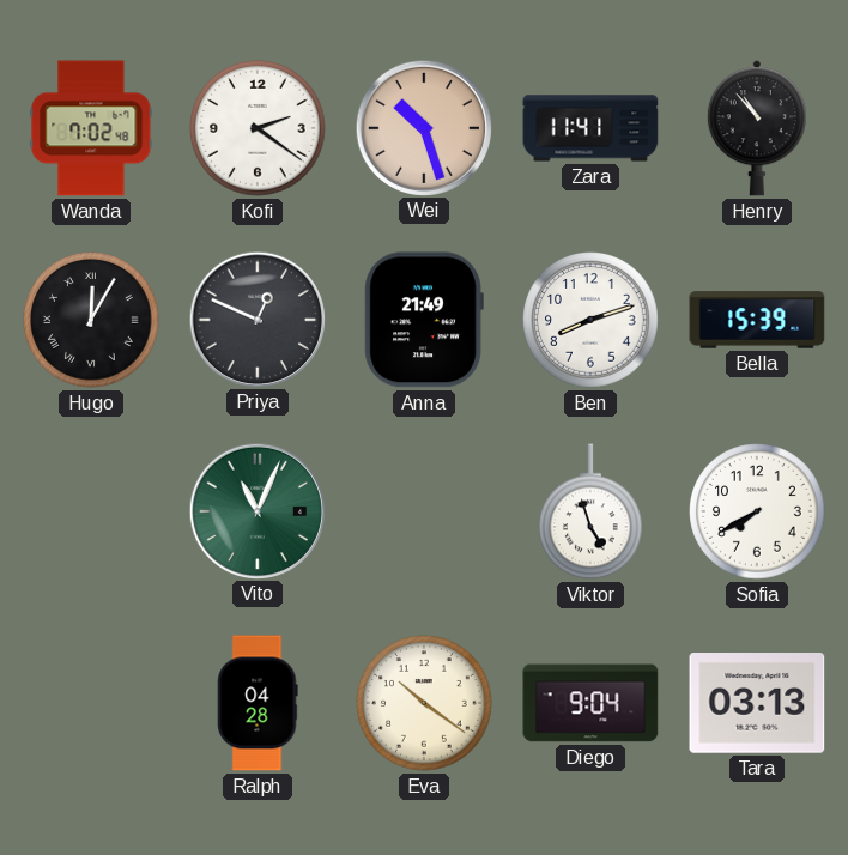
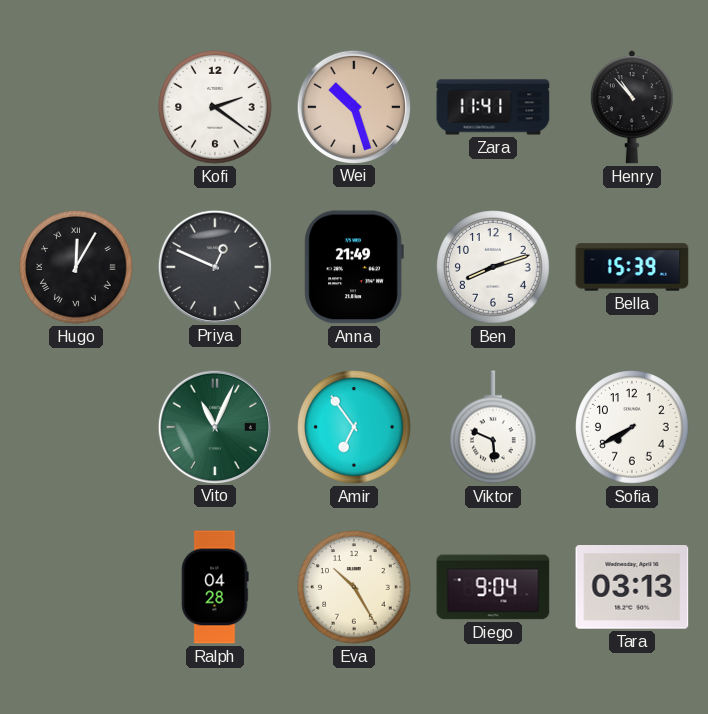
Wanda: 7:02 -> none (91, 128)
Amir: none -> 6:54 (354, 427)
Viktor: 4:57 -> 5:49 (494, 427)
Eva: 10:21 -> 10:25 (354, 587)
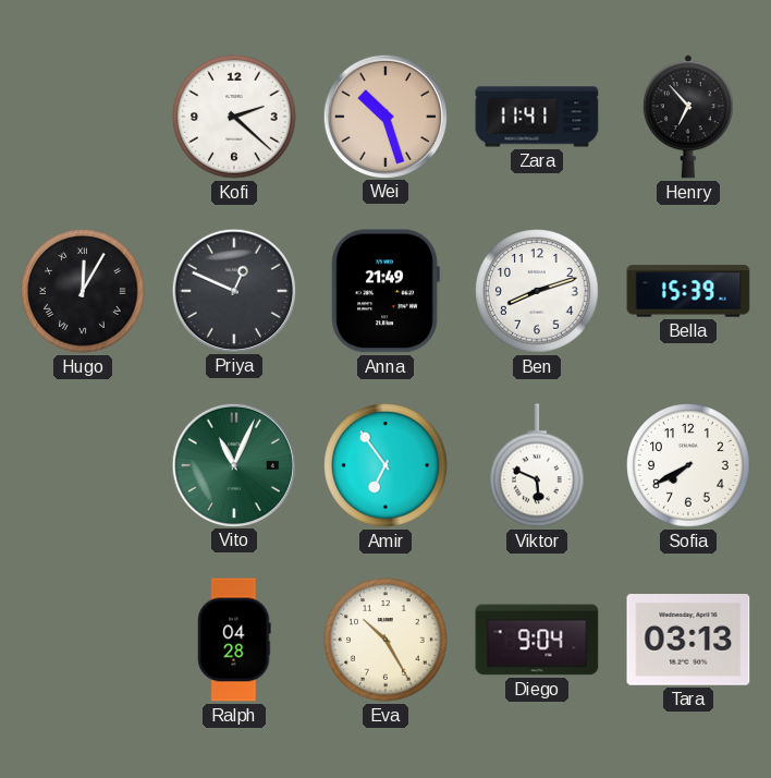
Kofi: 2:21 -> 2:22 (234, 117)
Henry: 10:53 -> 6:53 (688, 117)
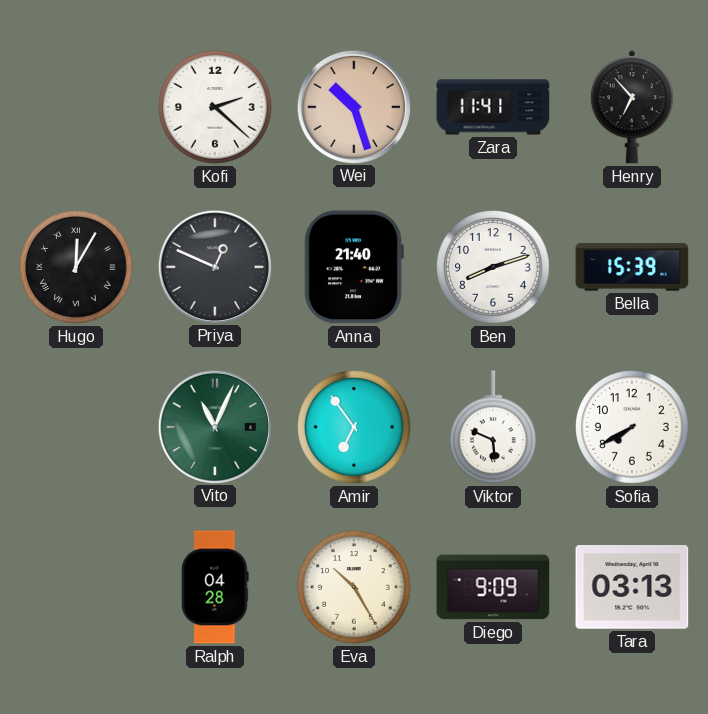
Anna: 21:49 -> 21:40 (354, 267)
Diego: 9:04 -> 9:09 (493, 587)
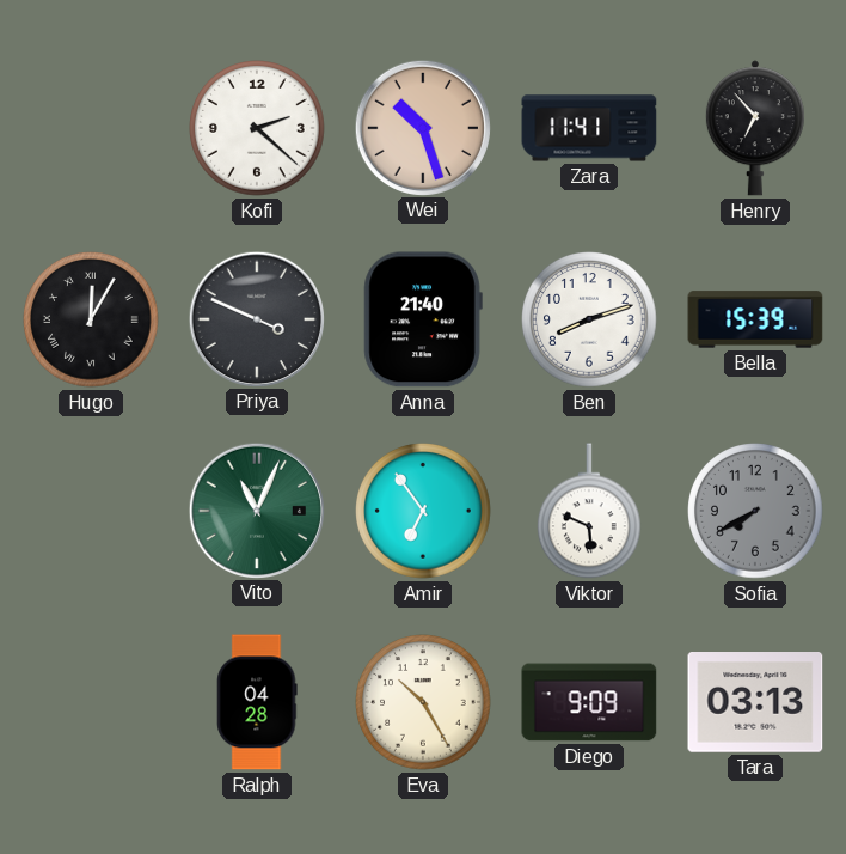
Priya: 12:49 -> 3:49 (256, 318)
Sofia dial: white -> grey (755, 511)
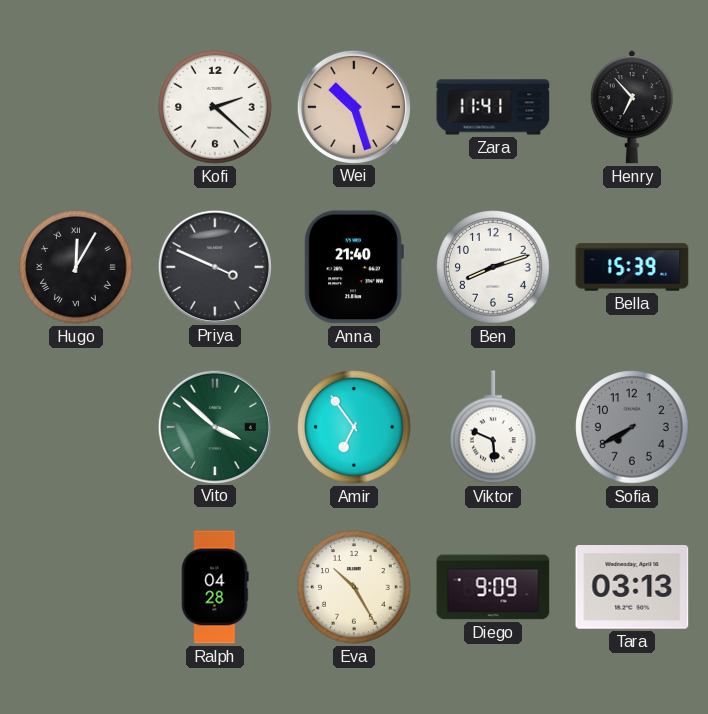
Vito: 11:04 -> 3:52 (214, 426)
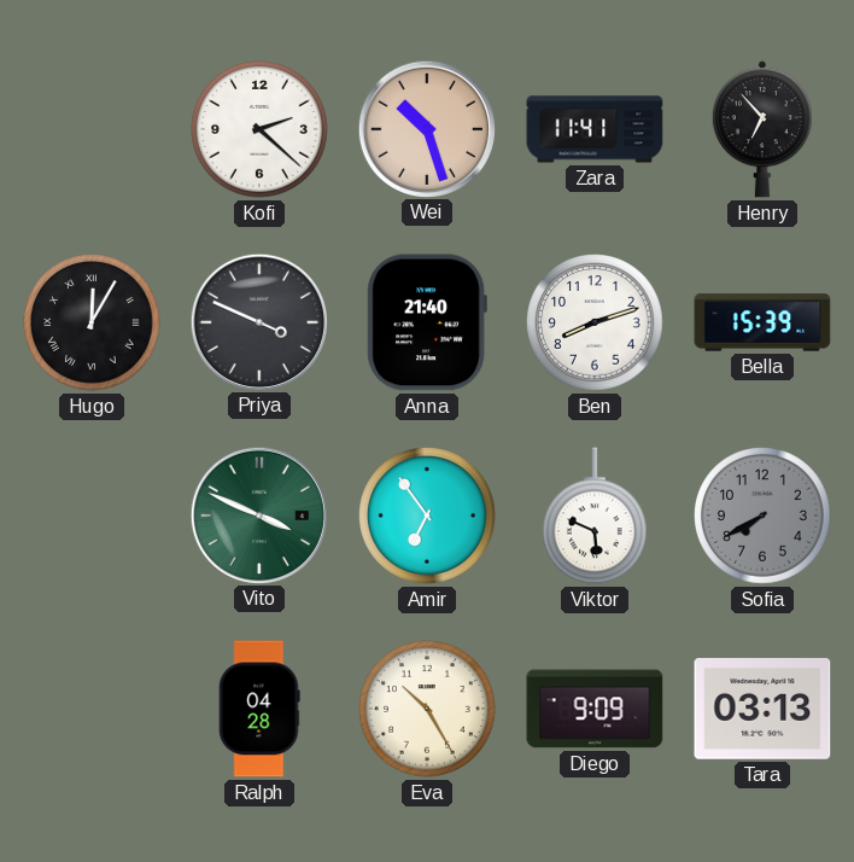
Vito: 3:52 -> 3:49 (258, 514)
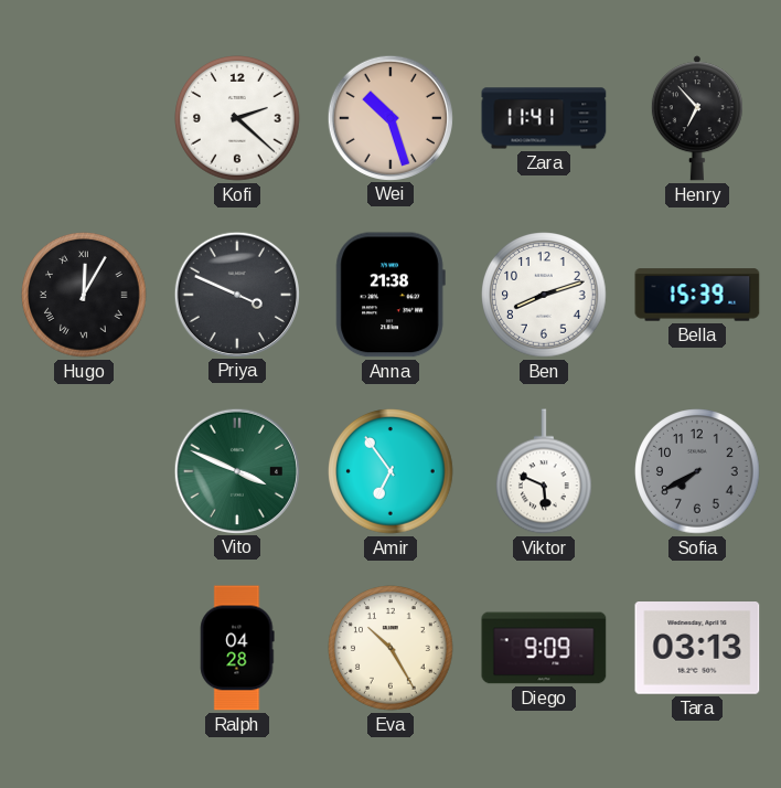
Anna: 21:40 -> 21:38 (390, 295)
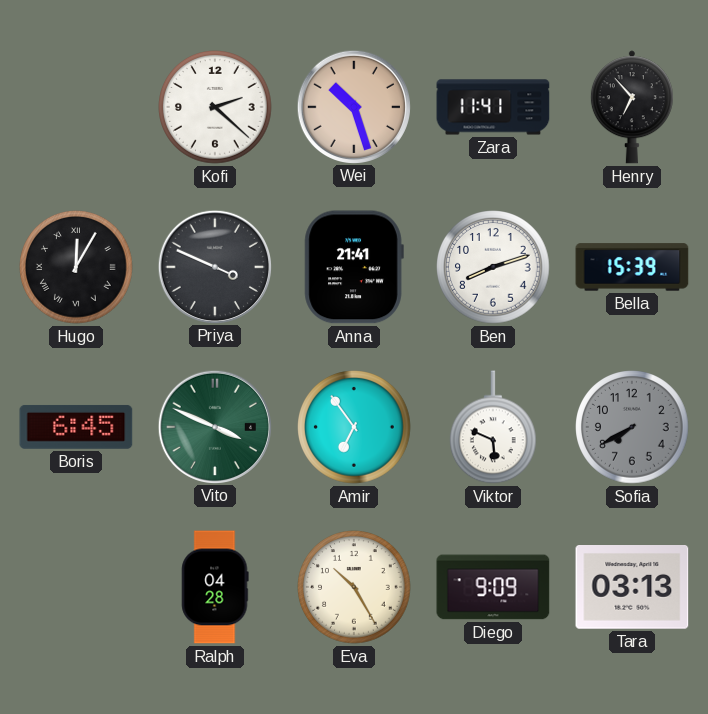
Anna: 21:38 -> 21:41 (354, 267)
Boris: none -> 6:45 (76, 427)
